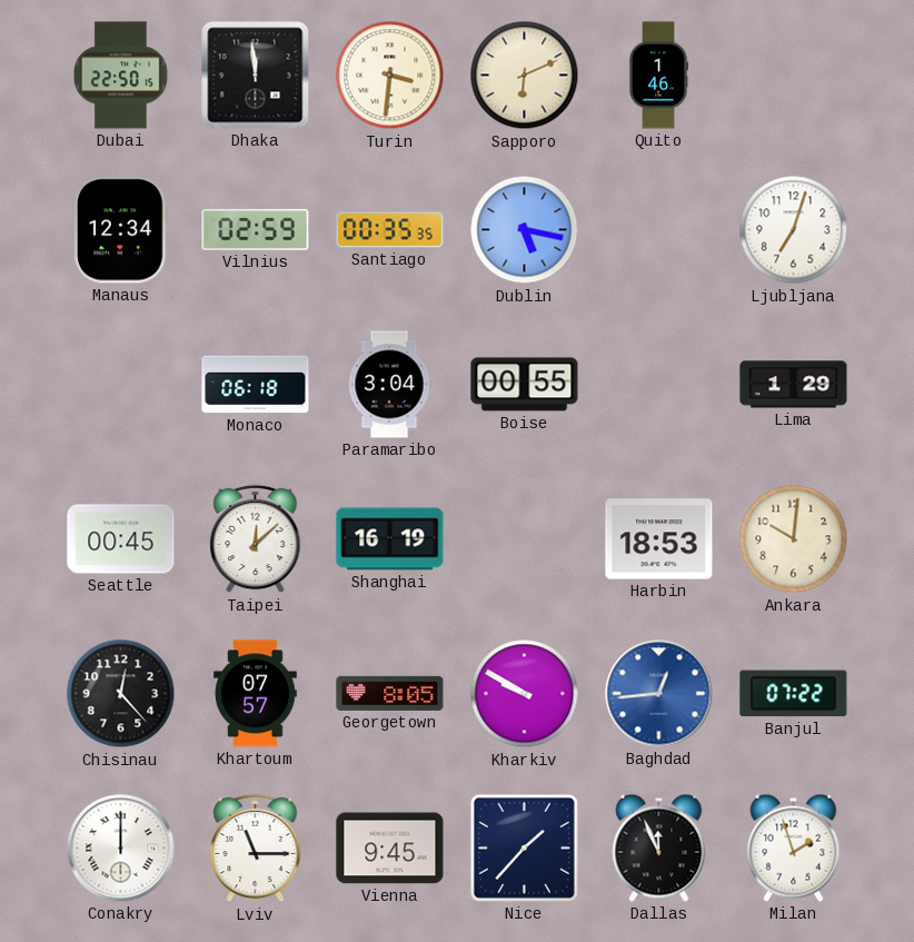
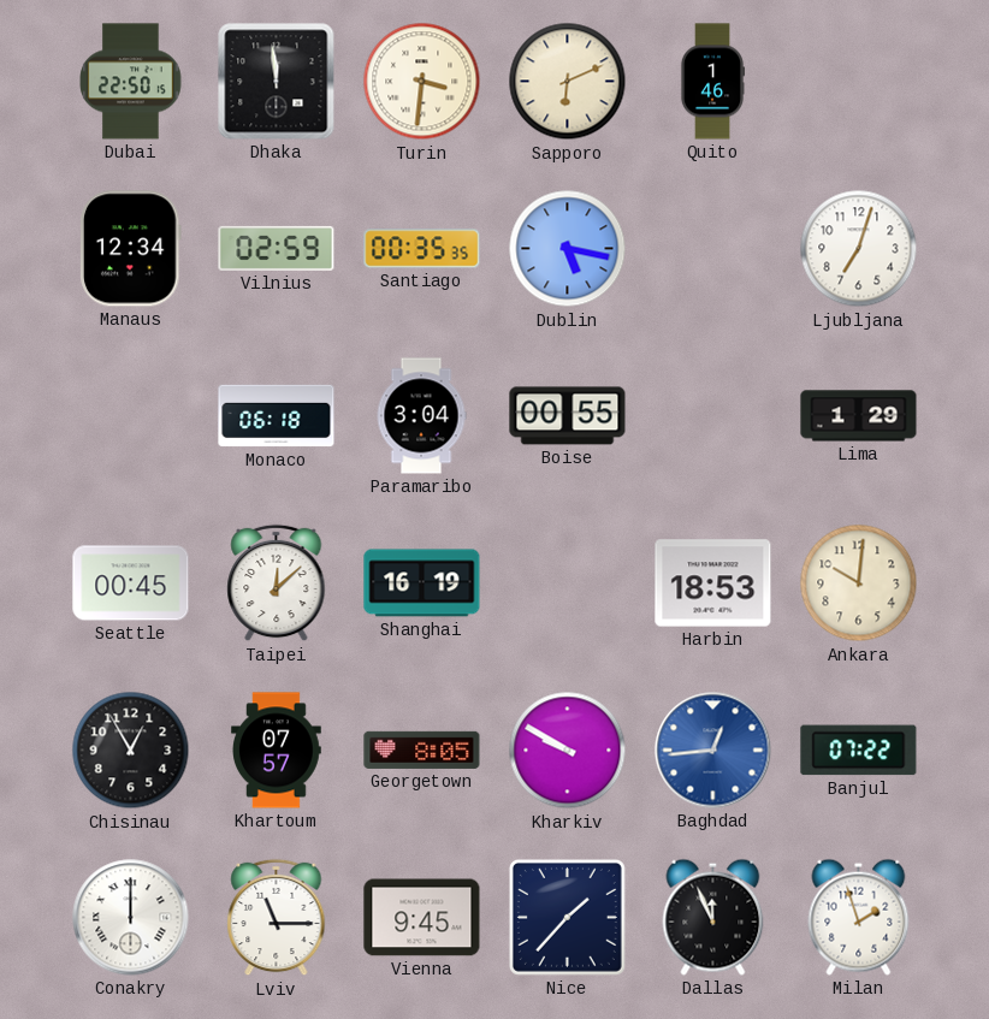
Chisinau: 12:23 -> 12:55 (131, 751)
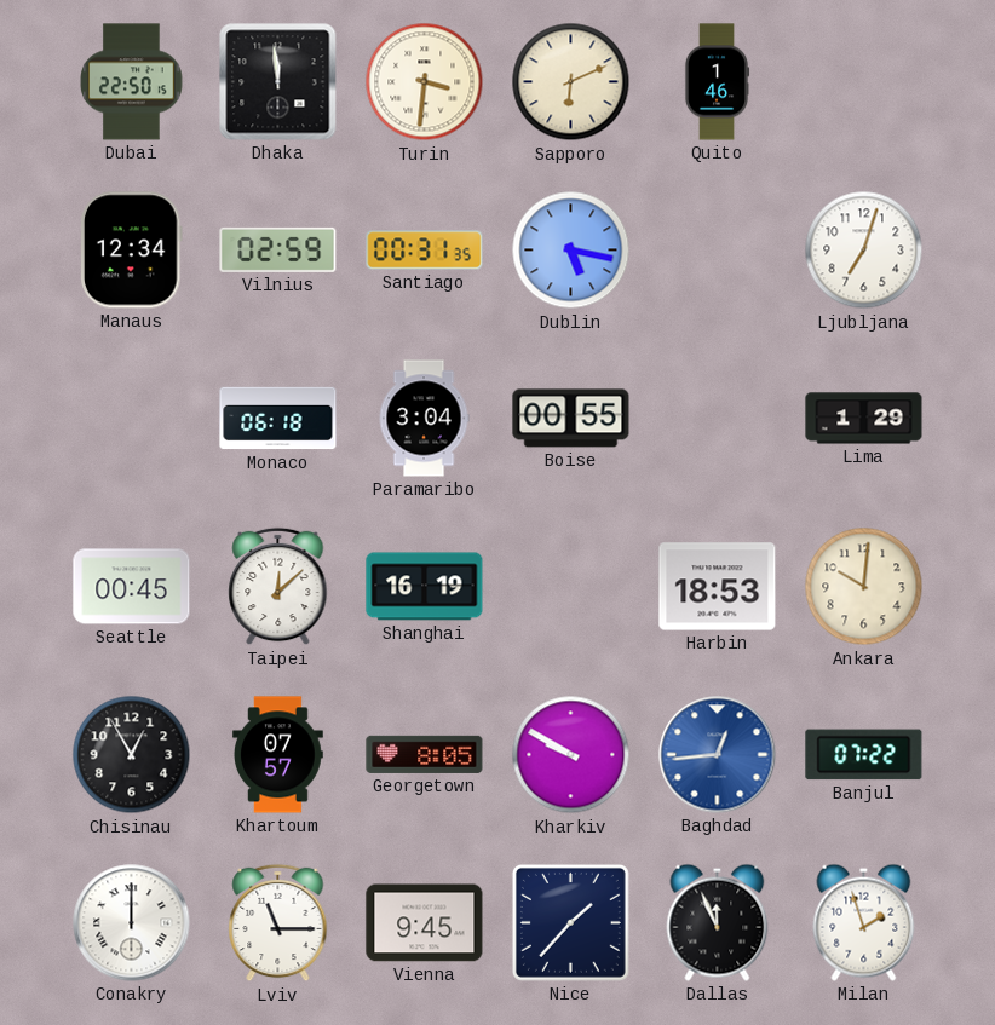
Santiago: 00:35 -> 00:31 (425, 251)
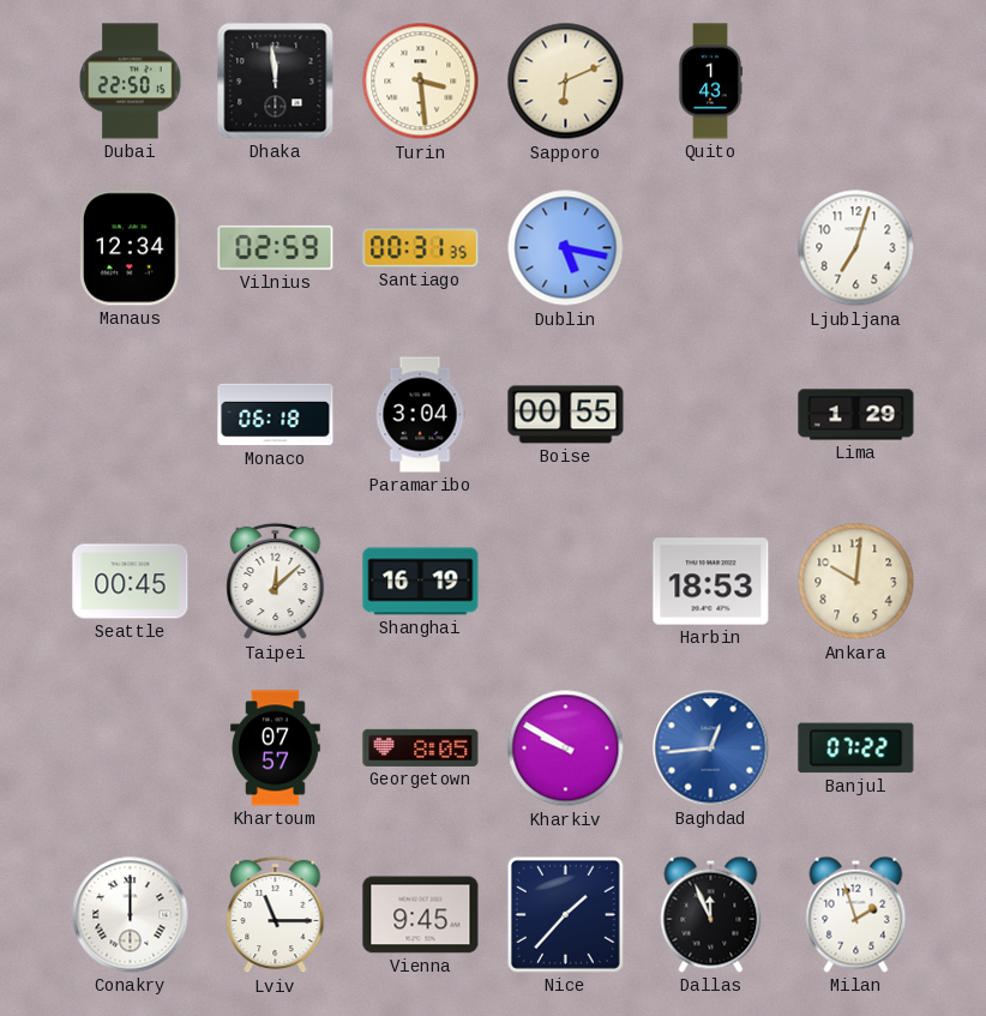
Turin: 3:31 -> 3:29 (421, 82)
Quito: 1:46 -> 1:43 (710, 82)
Chisinau: 12:55 -> none (132, 755)
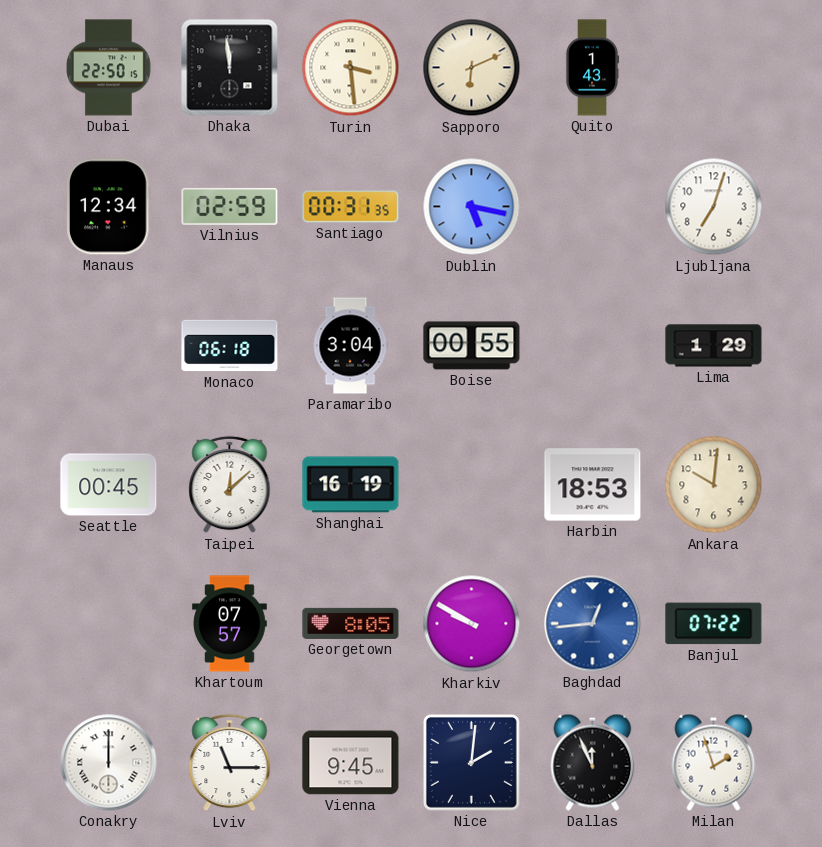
Nice: 1:37 -> 2:01 (471, 762)
